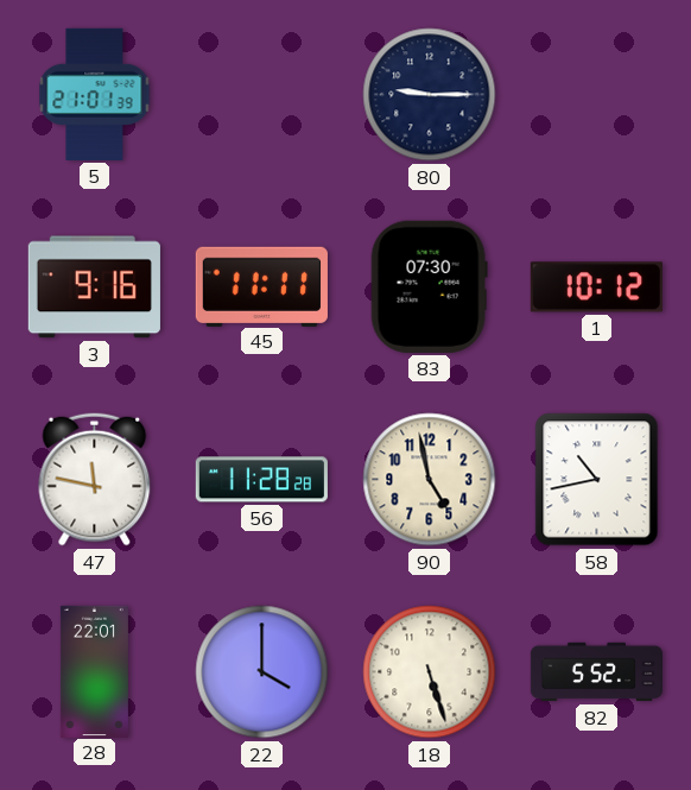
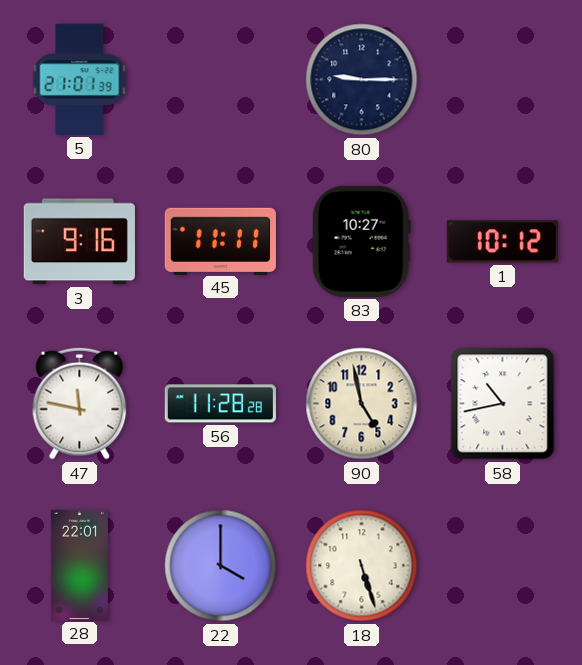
83: 07:30 -> 10:27 (361, 241)
82: 5:52 -> none (596, 672)
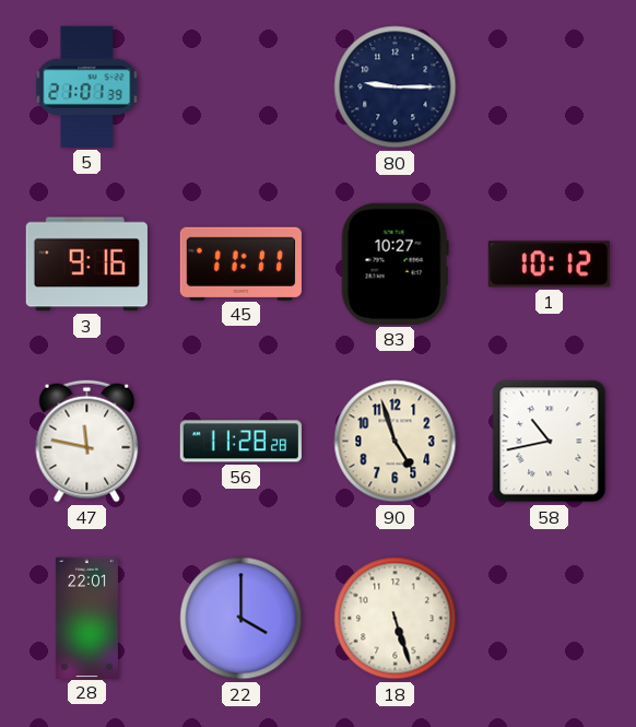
90: 4:58 -> 4:57 (396, 442)
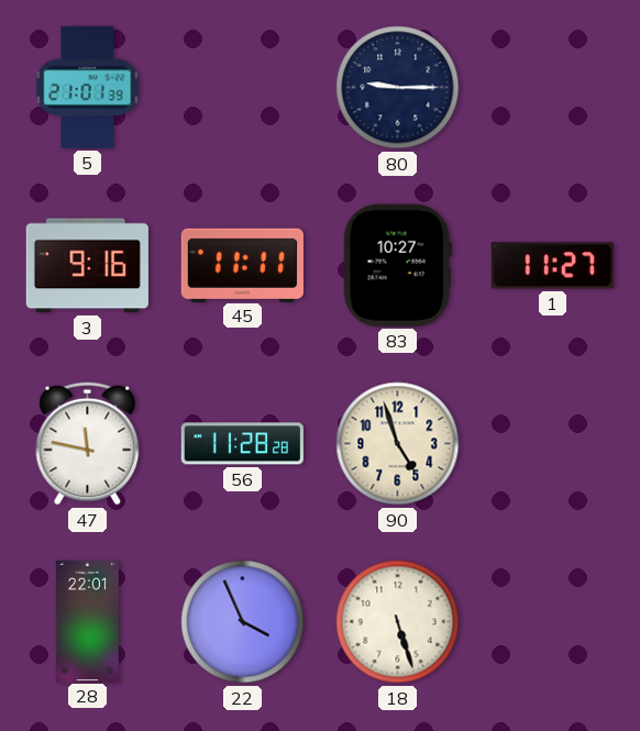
1: 10:12 -> 11:27 (552, 266)
58: 10:43 -> none (550, 442)
22: 4:00 -> 3:56 (243, 622)
